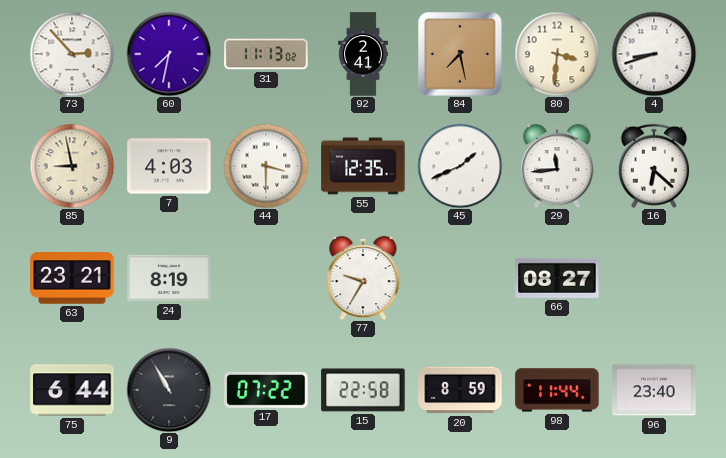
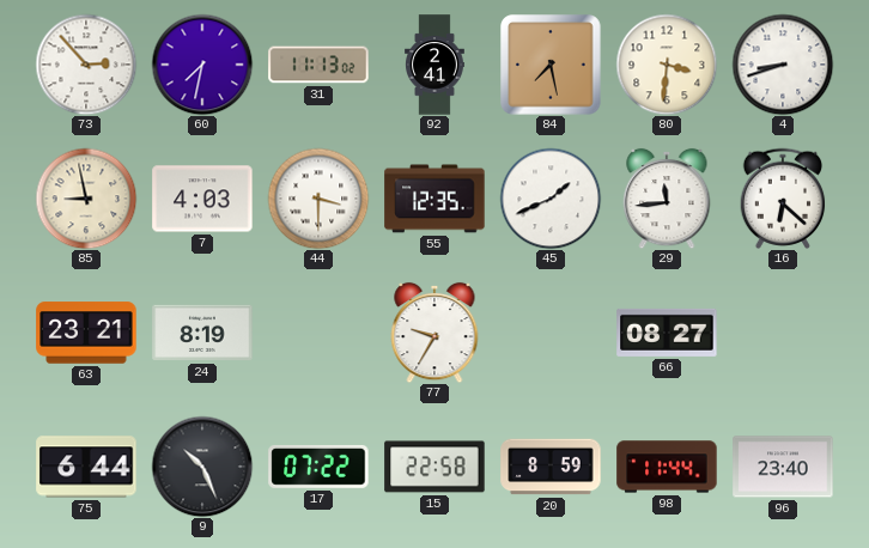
9: 10:55 -> 10:26 (202, 467)
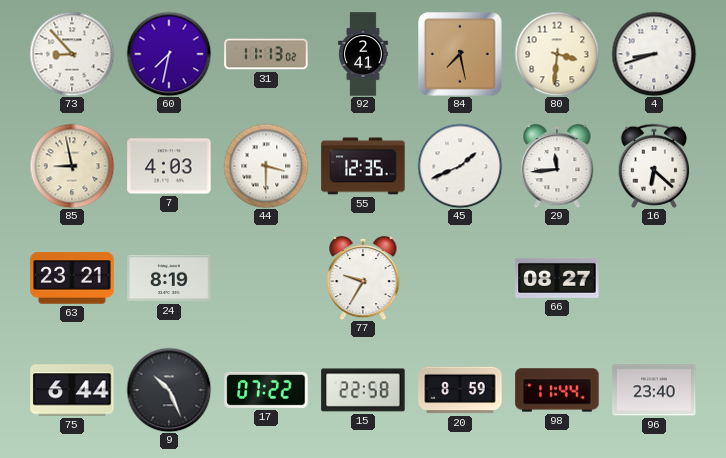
73: 2:53 -> 8:53 (72, 54)
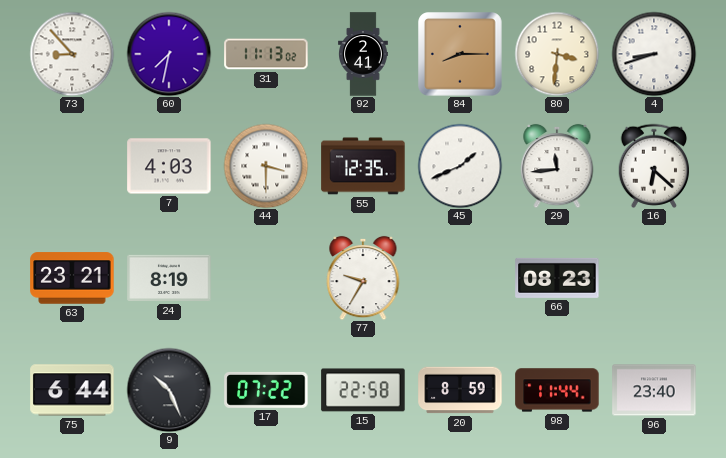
84: 7:28 -> 8:15 (461, 55)
85: 8:58 -> none (72, 166)
66: 08:27 -> 08:23 (557, 278)
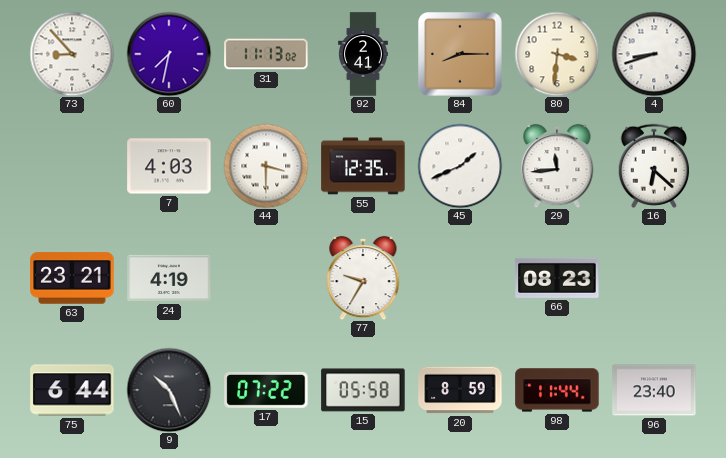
24: 8:19 -> 4:19 (169, 278)
15: 22:58 -> 05:58 (363, 390)
